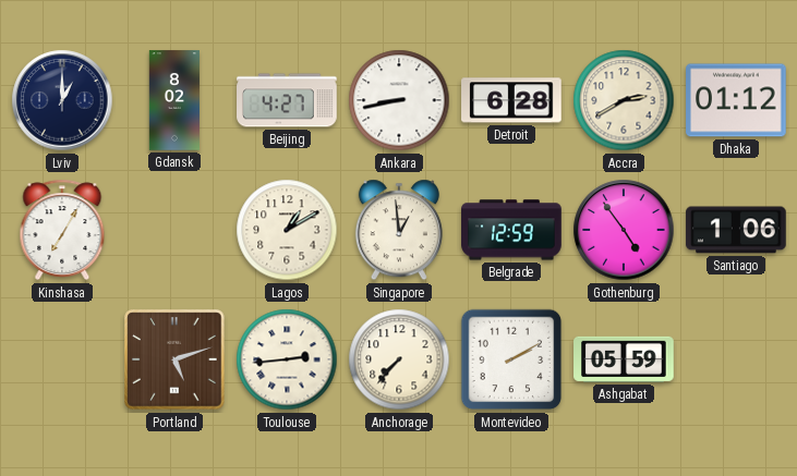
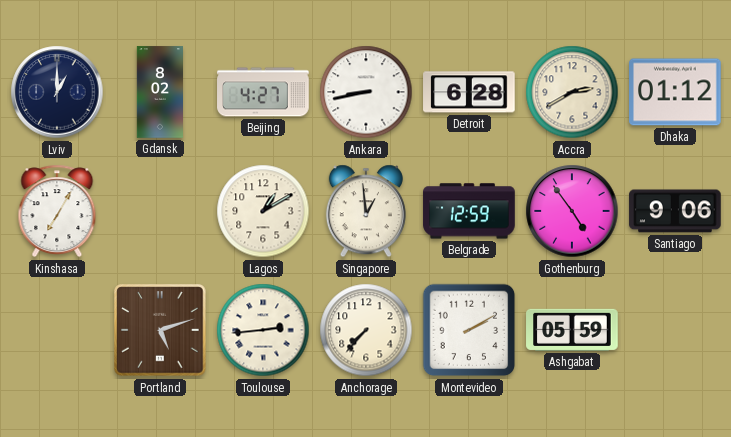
Santiago: 1:06 -> 9:06 (675, 211)
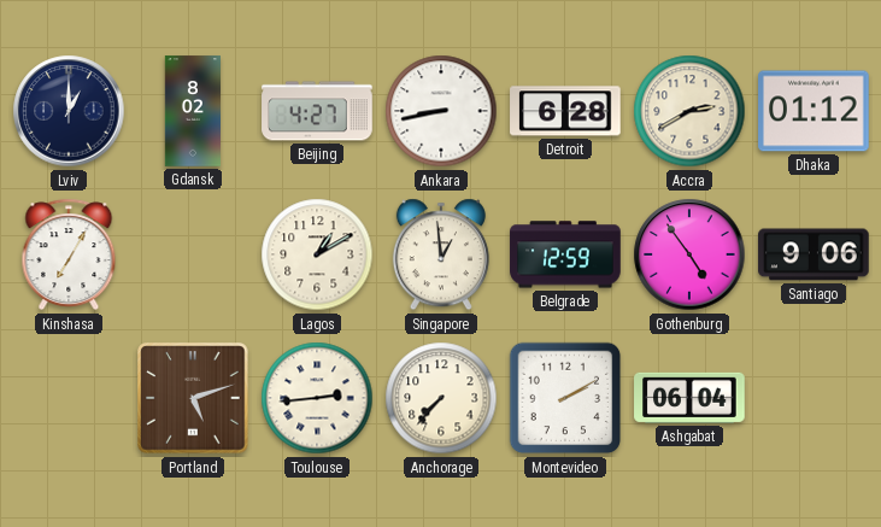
Ashgabat: 05:59 -> 06:04 (689, 398)
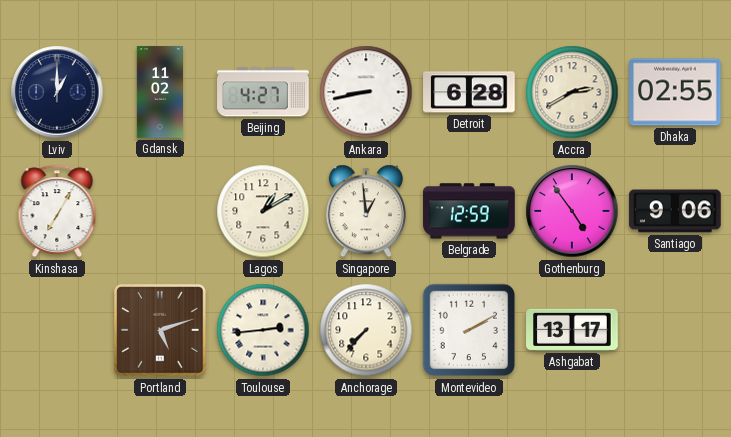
Gdansk: 8:02 -> 11:02 (159, 92)
Dhaka: 01:12 -> 02:55 (675, 92)
Ashgabat: 06:04 -> 13:17 (572, 330)
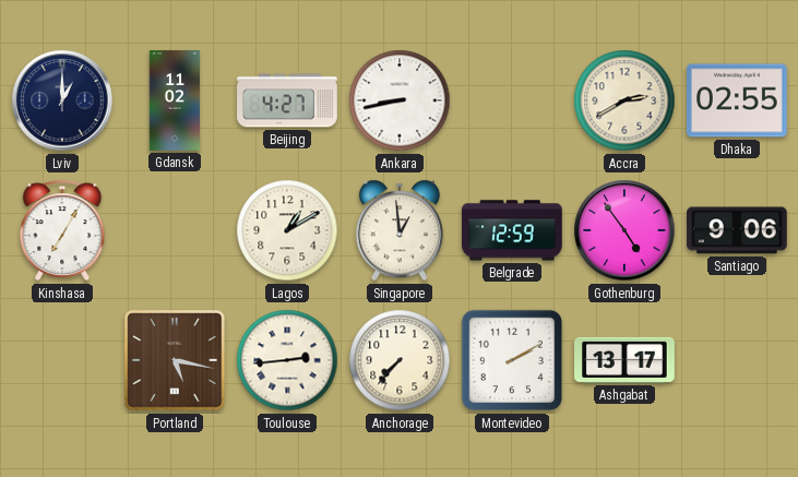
Detroit: 6:28 -> none (469, 92)
Portland: 5:12 -> 5:17 (175, 360)
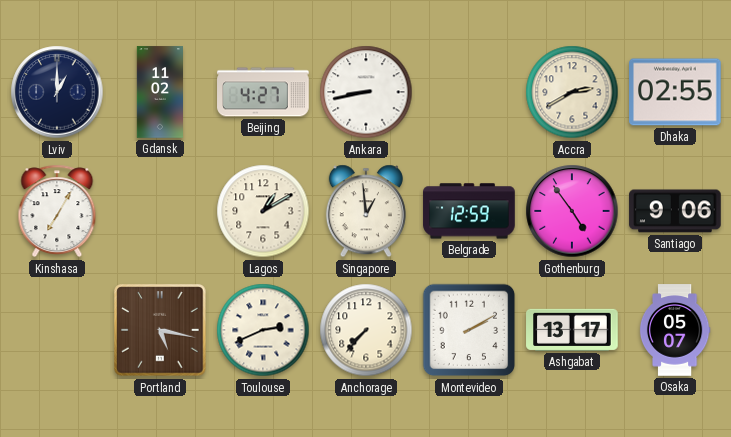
Toulouse: 2:44 -> 2:41 (263, 330)
Osaka: none -> 05:07 (675, 330)
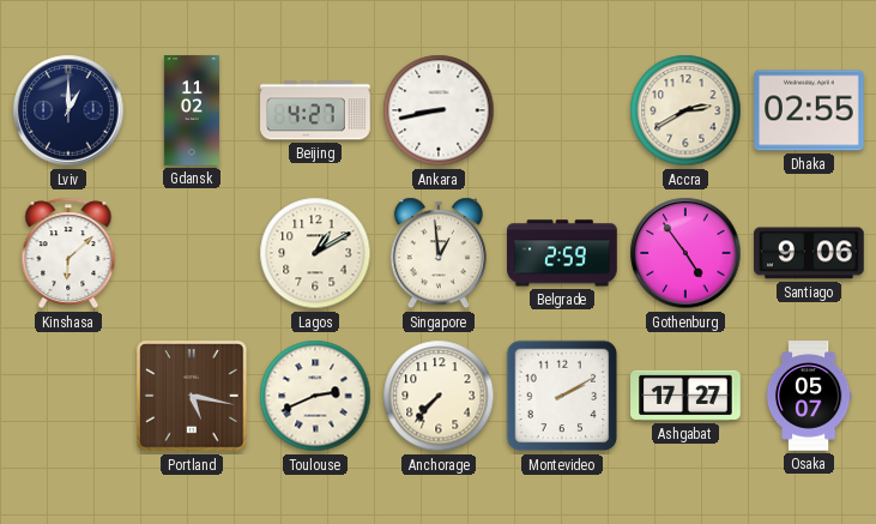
Kinshasa: 7:05 -> 6:08 (68, 253)
Belgrade: 12:59 -> 2:59 (562, 253)
Ashgabat: 13:17 -> 17:27 (685, 396)
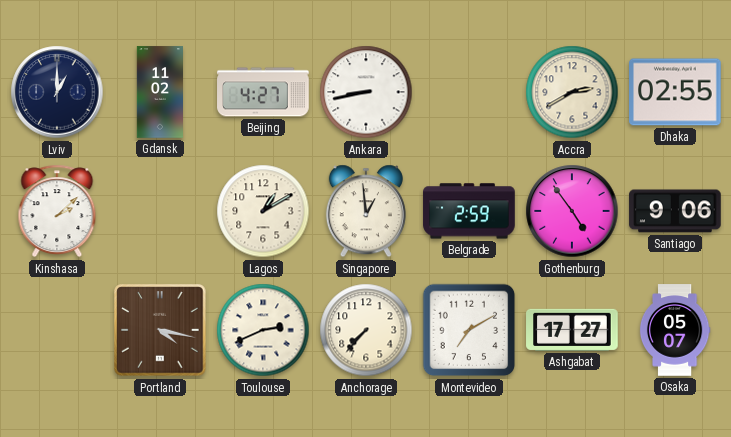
Kinshasa: 6:08 -> 2:08 (57, 211)
Portland: 5:17 -> 4:17 (160, 330)
Montevideo: 2:10 -> 7:10 (469, 330)
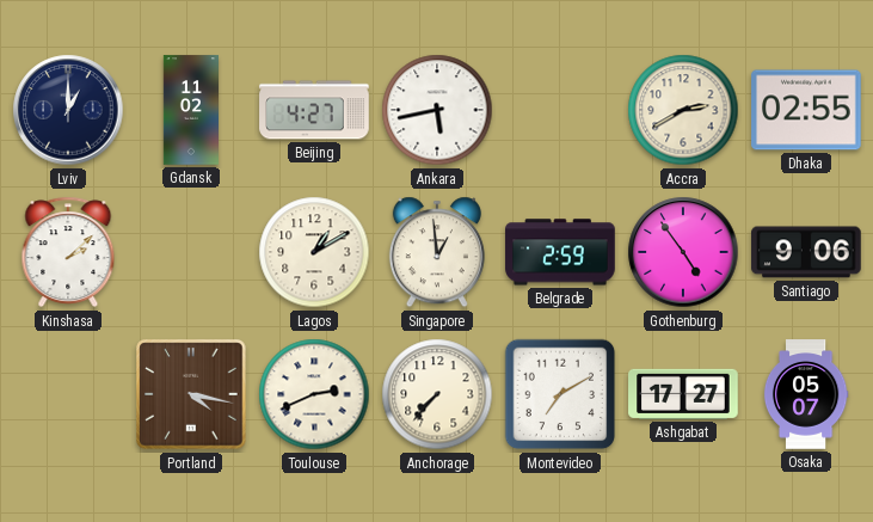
Ankara: 8:43 -> 5:43 (437, 110)
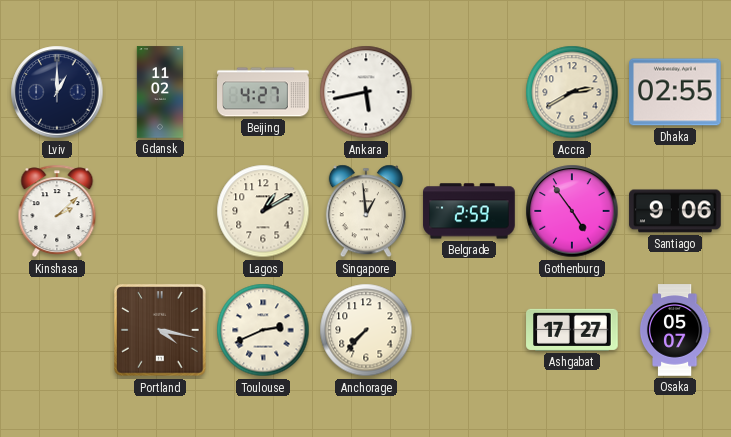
Montevideo: 7:10 -> none (560, 394)
